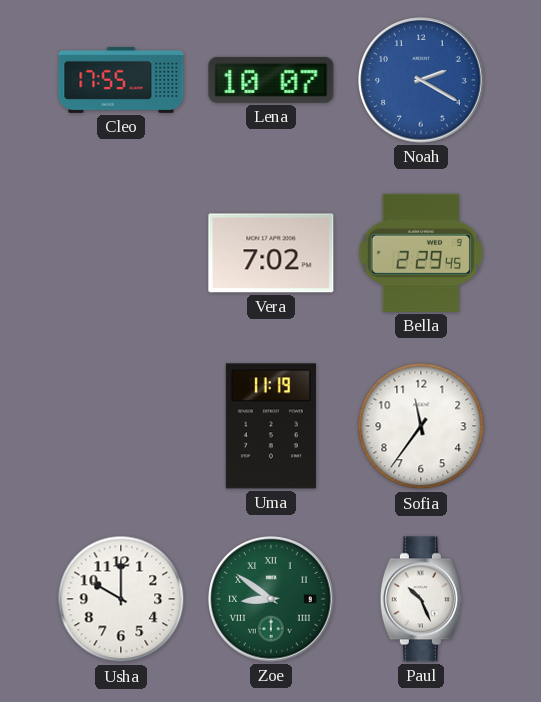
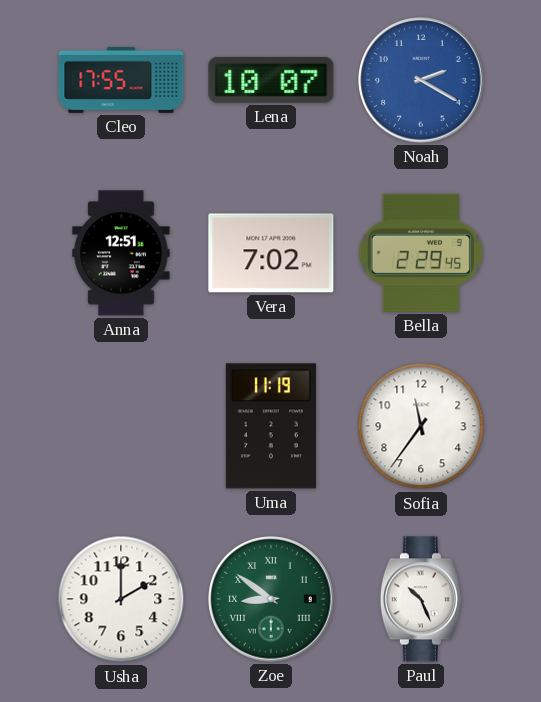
Anna: none -> 12:51 (121, 253)
Usha: 10:00 -> 2:00 (121, 599)
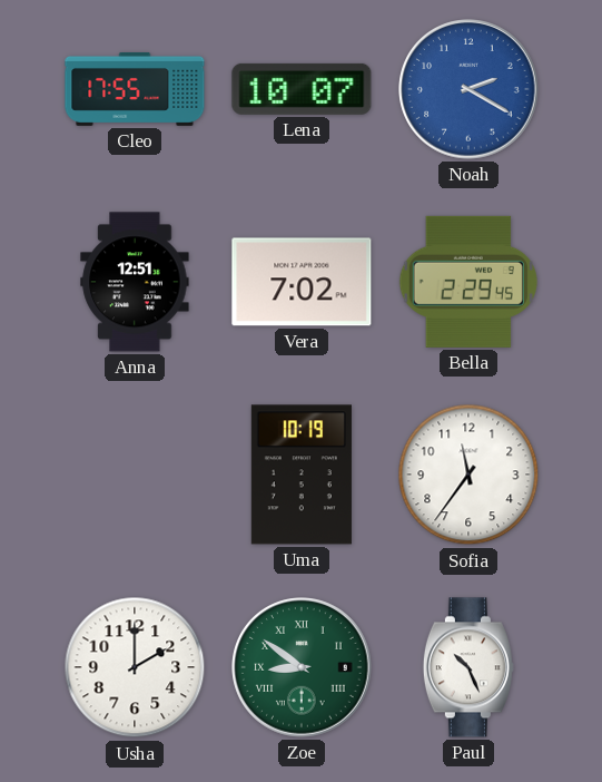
Uma: 11:19 -> 10:19 (302, 475)
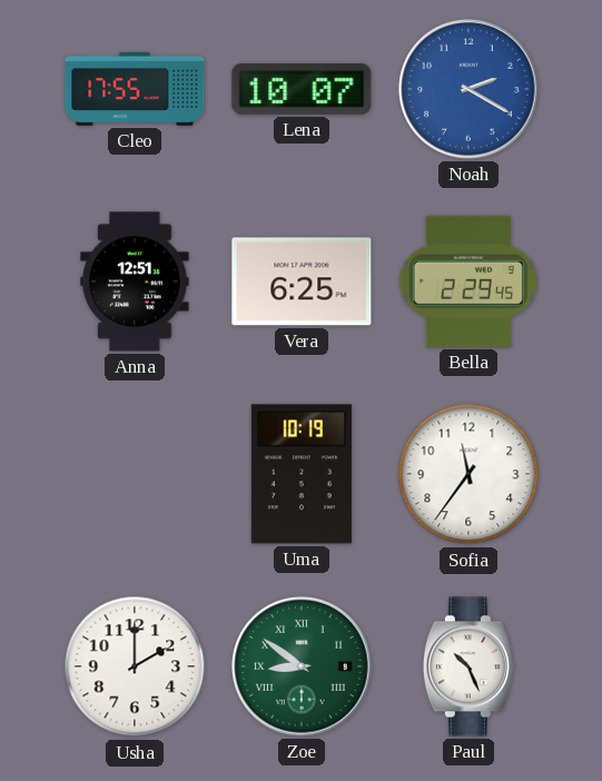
Vera: 7:02 -> 6:25 (302, 281)
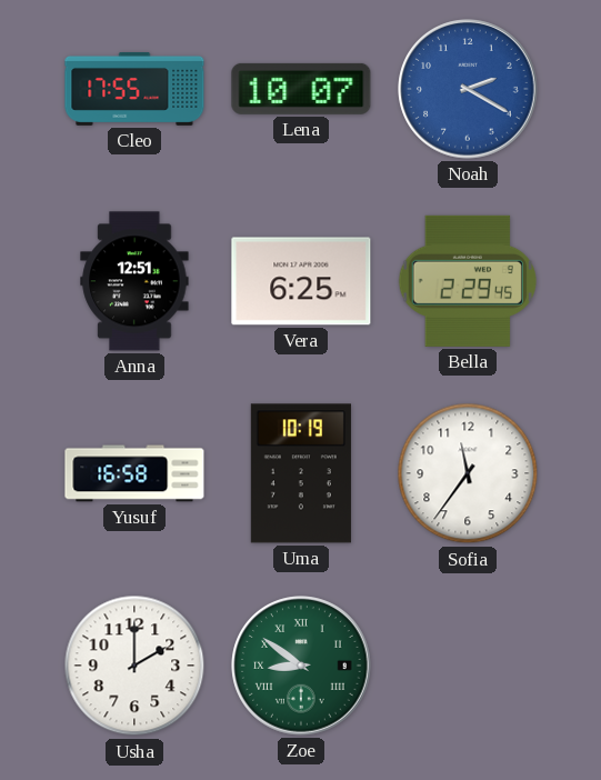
Yusuf: none -> 16:58 (134, 473)
Paul: 10:26 -> none (468, 666)
